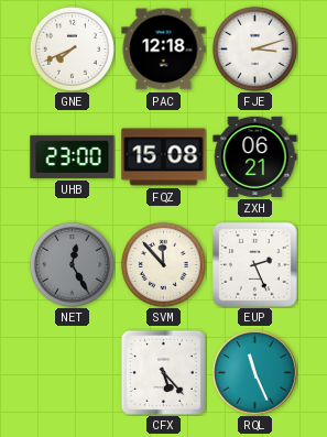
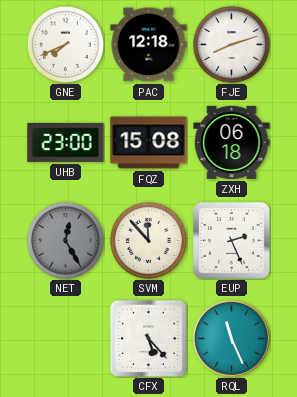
FJE: 3:12 -> 8:12 (231, 44)
ZXH: 06:21 -> 06:18 (232, 142)
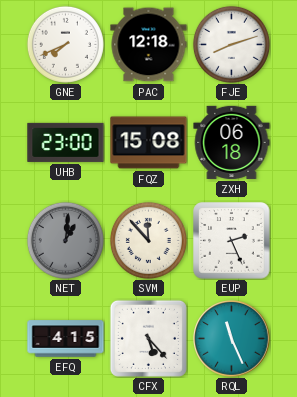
NET: 12:25 -> 1:01 (65, 240)
EFQ: none -> 4:15 (66, 339)
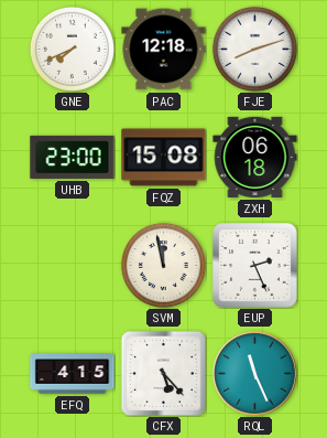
NET: 1:01 -> none (65, 240)
SVM: 11:53 -> 11:58 (163, 265)
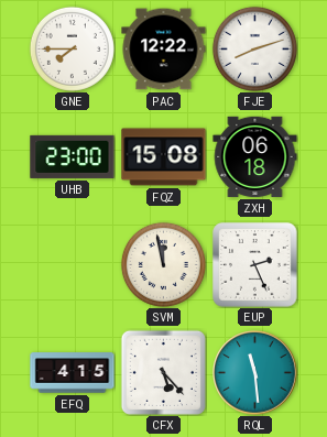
GNE: 7:41 -> 7:45 (72, 48)
PAC: 12:18 -> 12:22 (164, 50)
RQL: 11:26 -> 11:29 (255, 373)
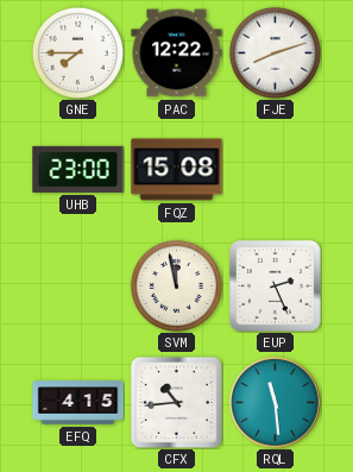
ZXH: 06:18 -> none (255, 156)
CFX: 5:23 -> 10:44 (176, 402)
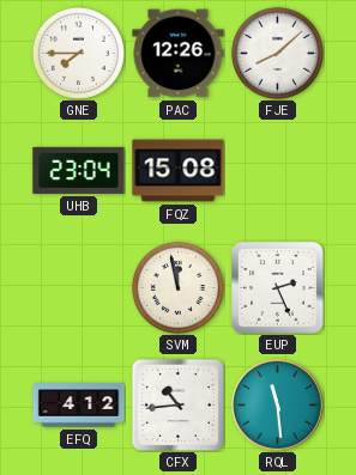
PAC: 12:22 -> 12:26 (179, 54)
FJE: 8:12 -> 8:08 (277, 53)
UHB: 23:00 -> 23:04 (79, 170)
EFQ: 4:15 -> 4:12 (79, 406)
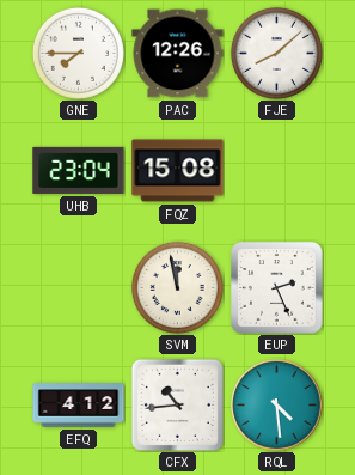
RQL: 11:29 -> 4:29 (277, 406)
